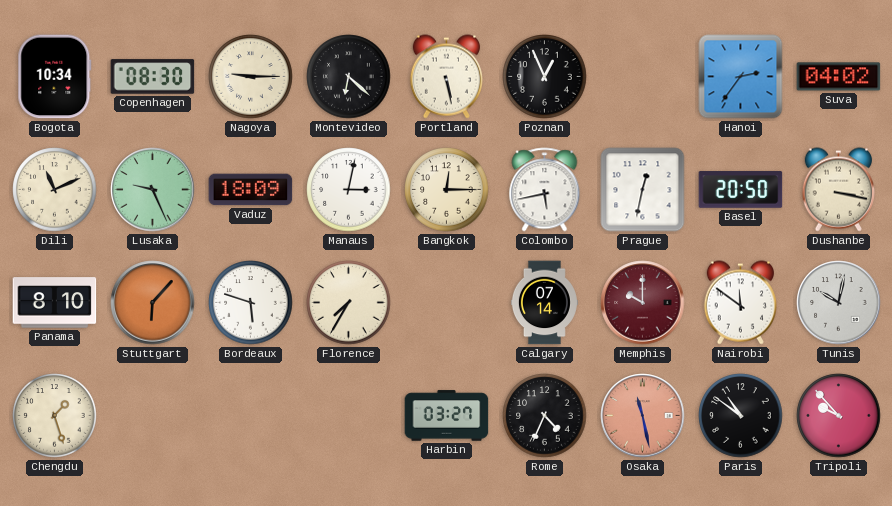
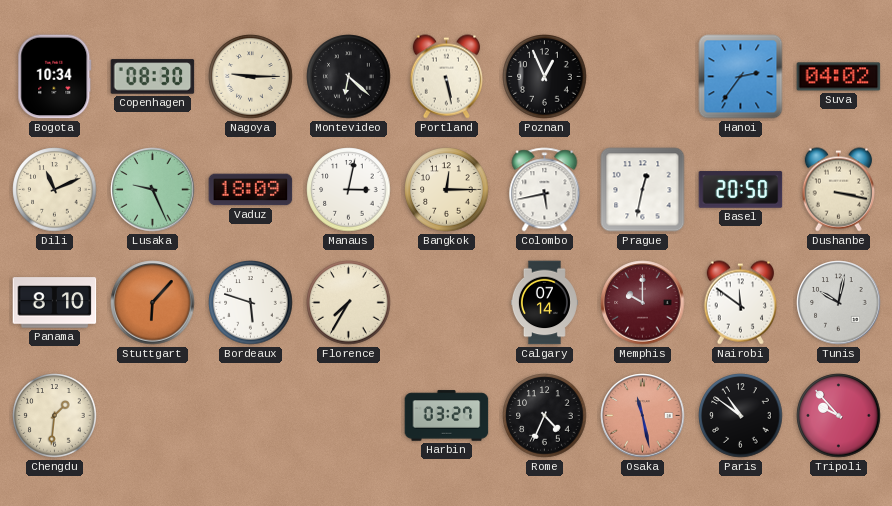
Chengdu: 1:27 -> 1:31 (55, 416)
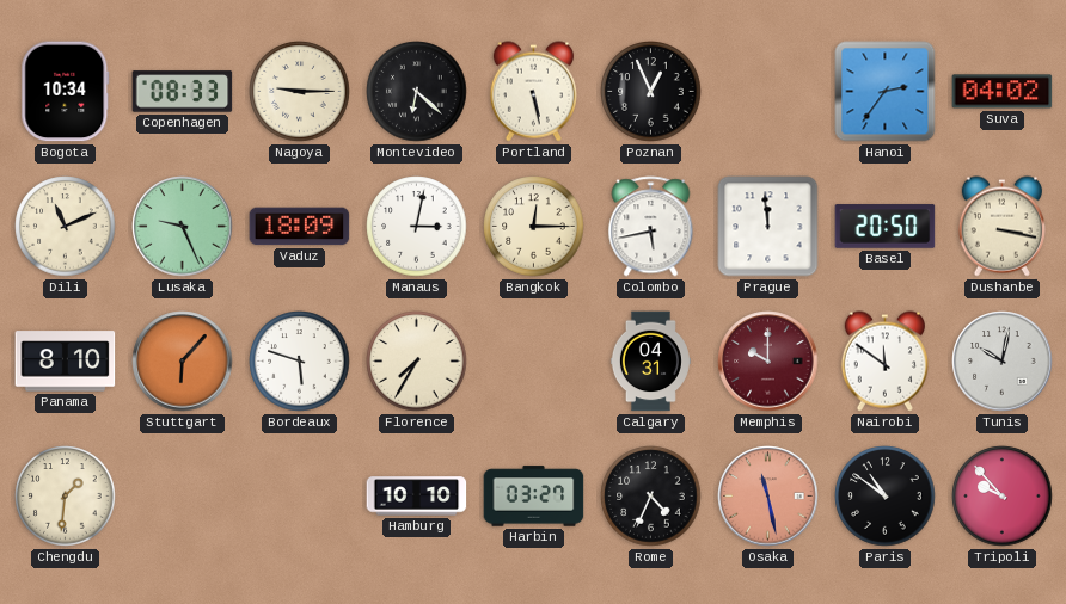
Copenhagen: 08:30 -> 08:33 (183, 92)
Prague: 12:32 -> 11:59 (768, 227)
Calgary: 07:14 -> 04:31 (650, 362)
Hamburg: none -> 10:10 (417, 497)
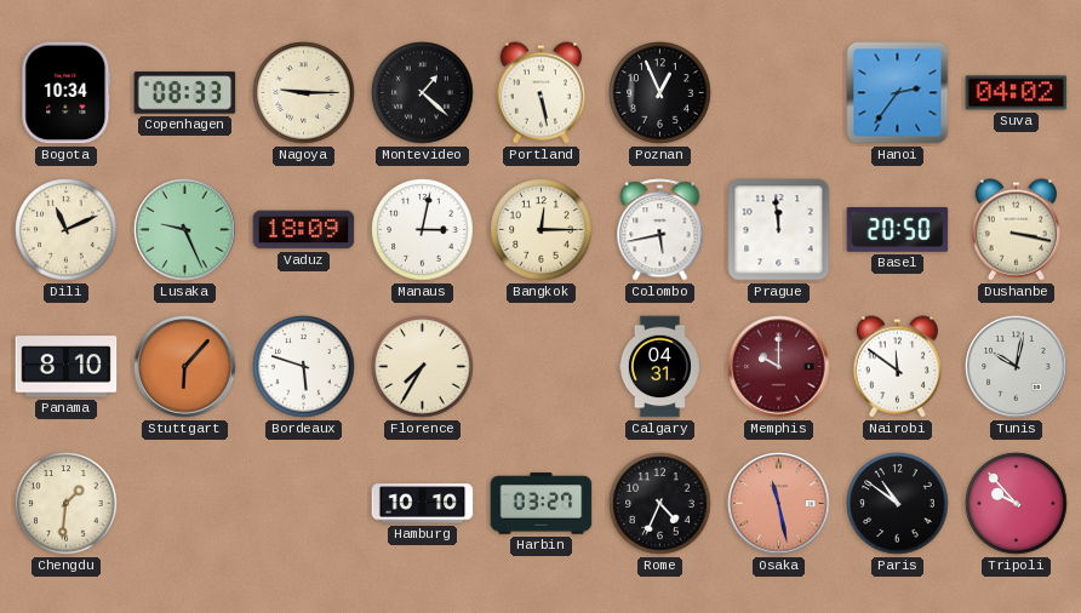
Montevideo: 6:22 -> 1:22 (423, 93)
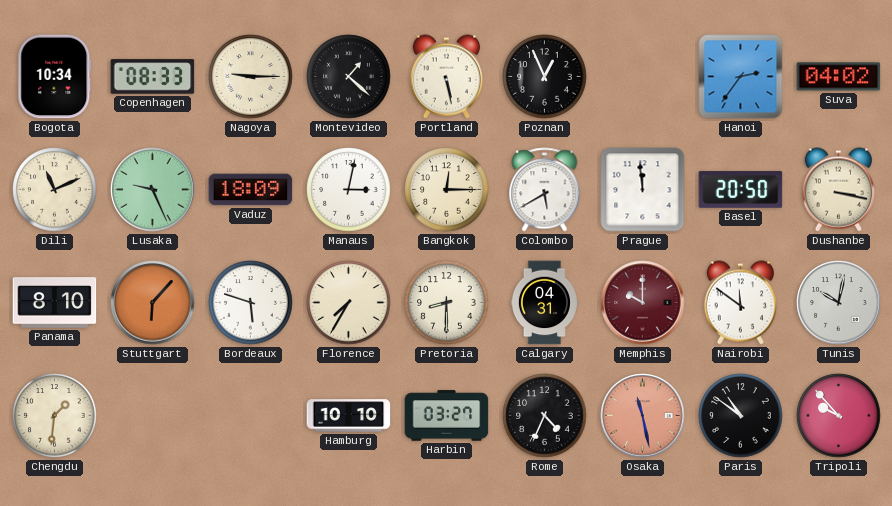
Colombo: 5:43 -> 5:40 (545, 190)
Pretoria: none -> 8:30 (447, 303)
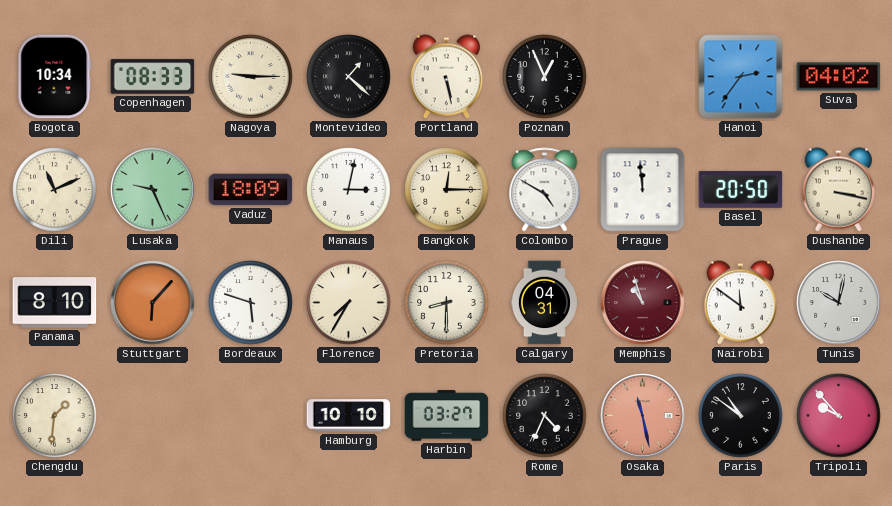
Colombo: 5:40 -> 4:50 (545, 190)
Memphis: 10:00 -> 10:57 (643, 303)
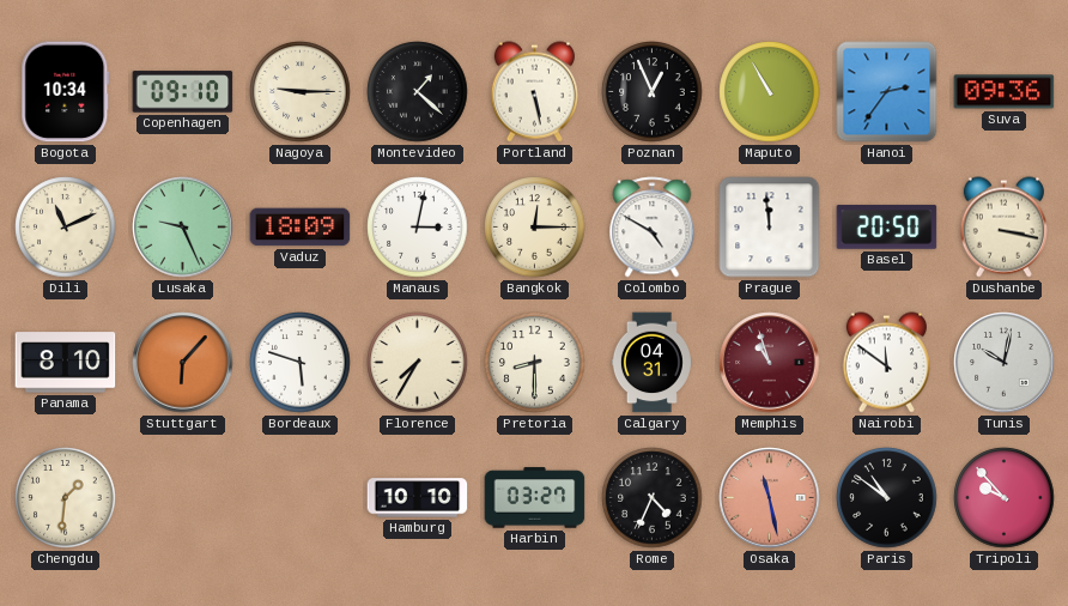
Copenhagen: 08:33 -> 09:10 (183, 92)
Maputo: none -> 10:55 (770, 92)
Suva: 04:02 -> 09:36 (1005, 92)
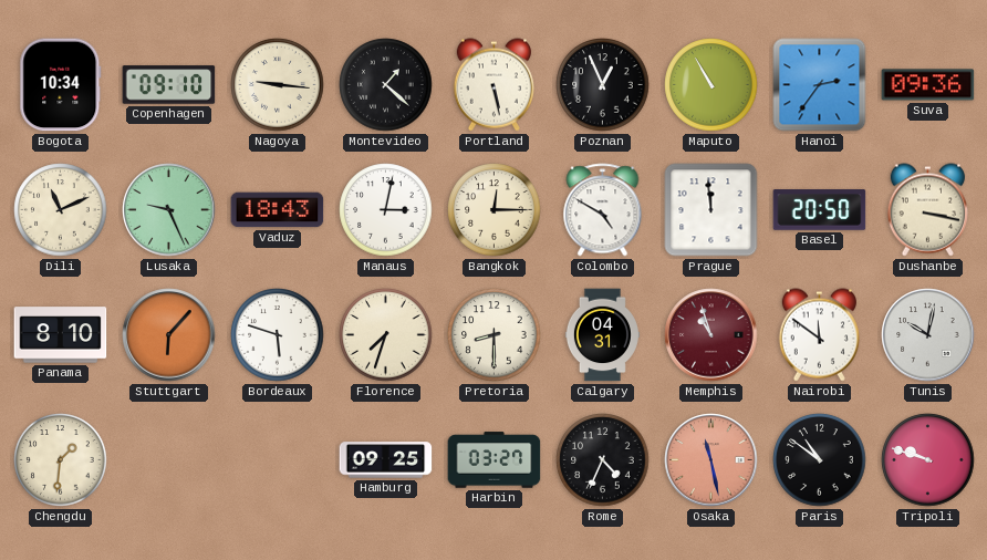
Nagoya: 9:15 -> 9:16 (278, 85)
Vaduz: 18:09 -> 18:43 (278, 210)
Florence: 7:35 -> 7:33 (386, 335)
Hamburg: 10:10 -> 09:25 (386, 460)
Tripoli: 9:53 -> 9:48 (928, 460)
